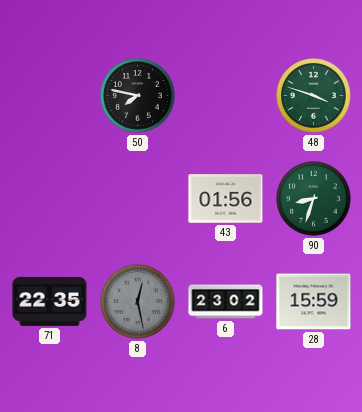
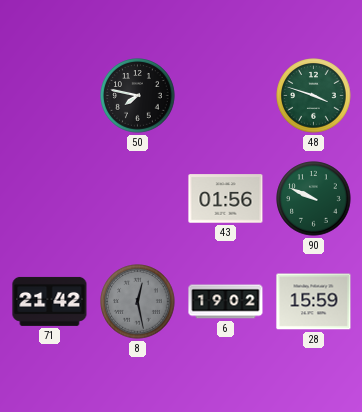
90: 8:33 -> 9:49 (314, 199)
71: 22:35 -> 21:42 (50, 301)
6: 23:02 -> 19:02 (226, 302)
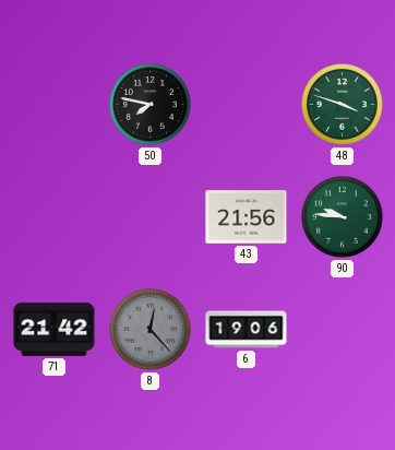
43: 01:56 -> 21:56 (247, 217)
90: 9:49 -> 9:46 (343, 217)
8: 12:28 -> 12:23 (151, 330)
6: 19:02 -> 19:06 (247, 330)
28: 15:59 -> none (314, 302)
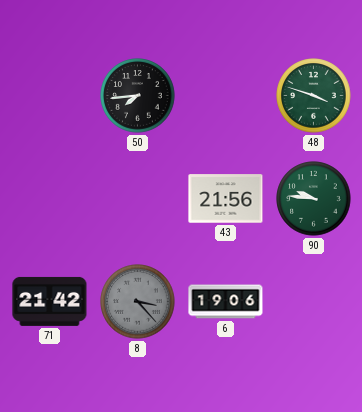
50: 7:47 -> 7:44 (138, 96)
8: 12:23 -> 3:23 (138, 302)
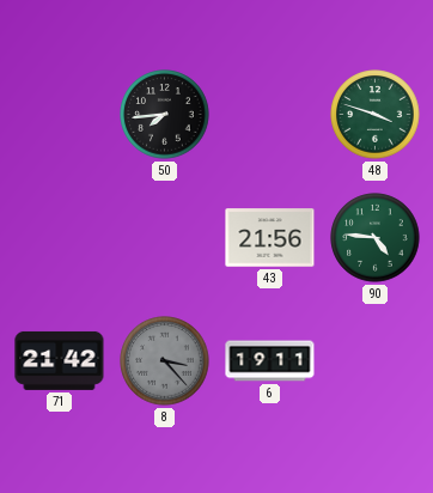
90: 9:46 -> 4:46 (376, 238)
6: 19:06 -> 19:11 (270, 361)
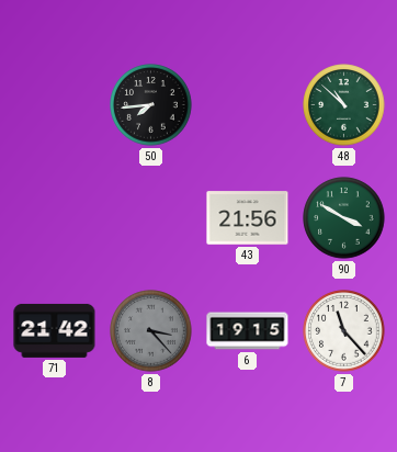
48: 3:48 -> 10:52 (344, 105)
90: 4:46 -> 3:50 (344, 218)
6: 19:11 -> 19:15 (248, 331)
7: none -> 11:23 (344, 331)
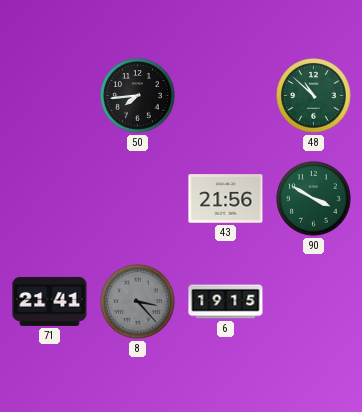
71: 21:42 -> 21:41 (50, 301)
7: 11:23 -> none (344, 331)
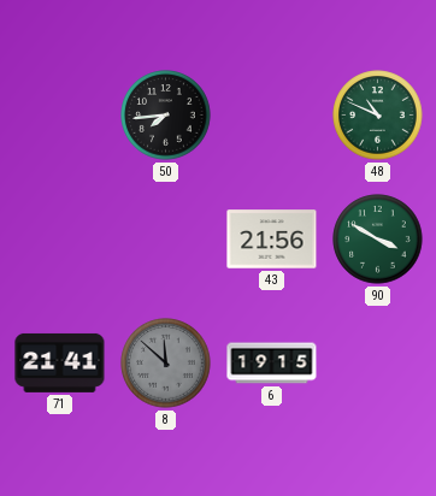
48: 10:52 -> 10:49 (378, 116)
8: 3:23 -> 11:52 (166, 364)
